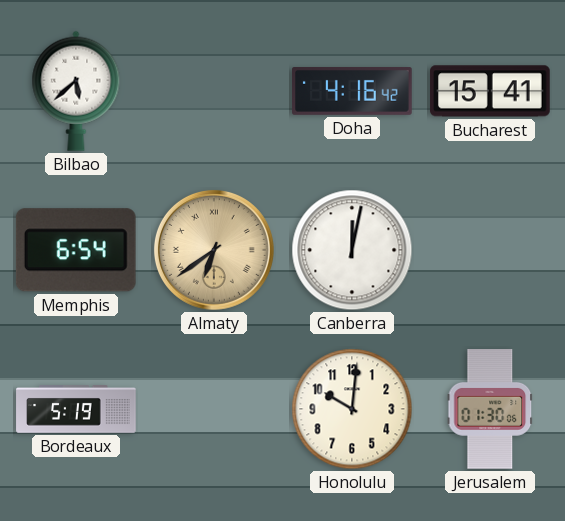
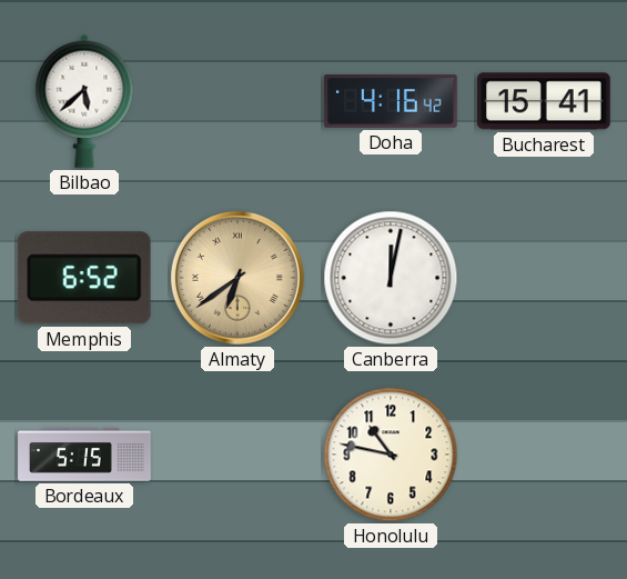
Memphis: 6:54 -> 6:52 (84, 278)
Bordeaux: 5:19 -> 5:15 (84, 455)
Honolulu: 10:01 -> 10:47 (391, 455)
Jerusalem: 01:30 -> none (490, 409)
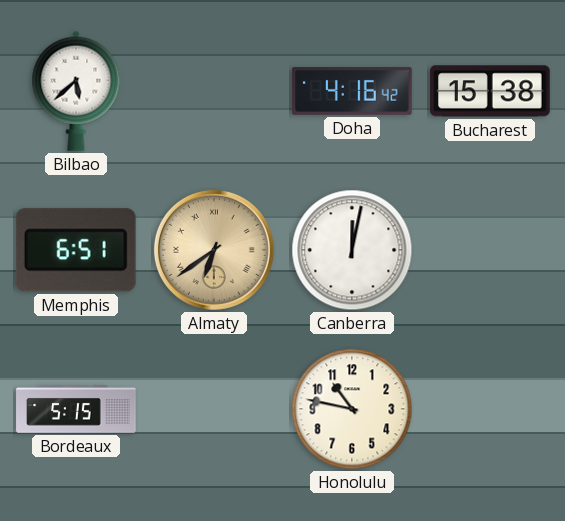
Bucharest: 15:41 -> 15:38 (490, 91)
Memphis: 6:52 -> 6:51 (76, 250)
